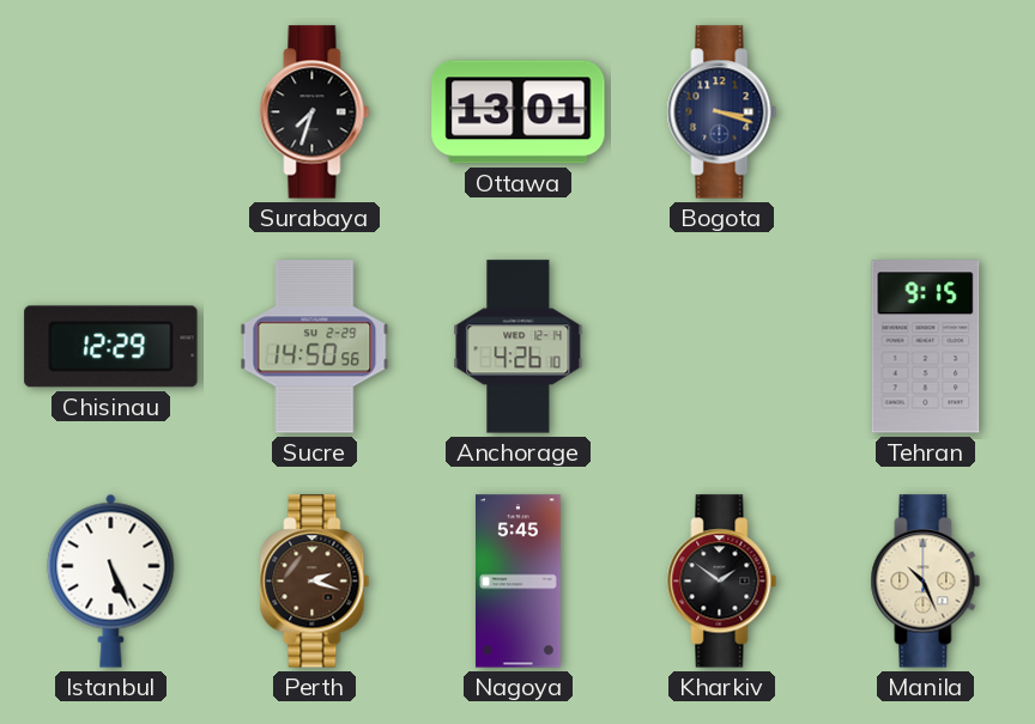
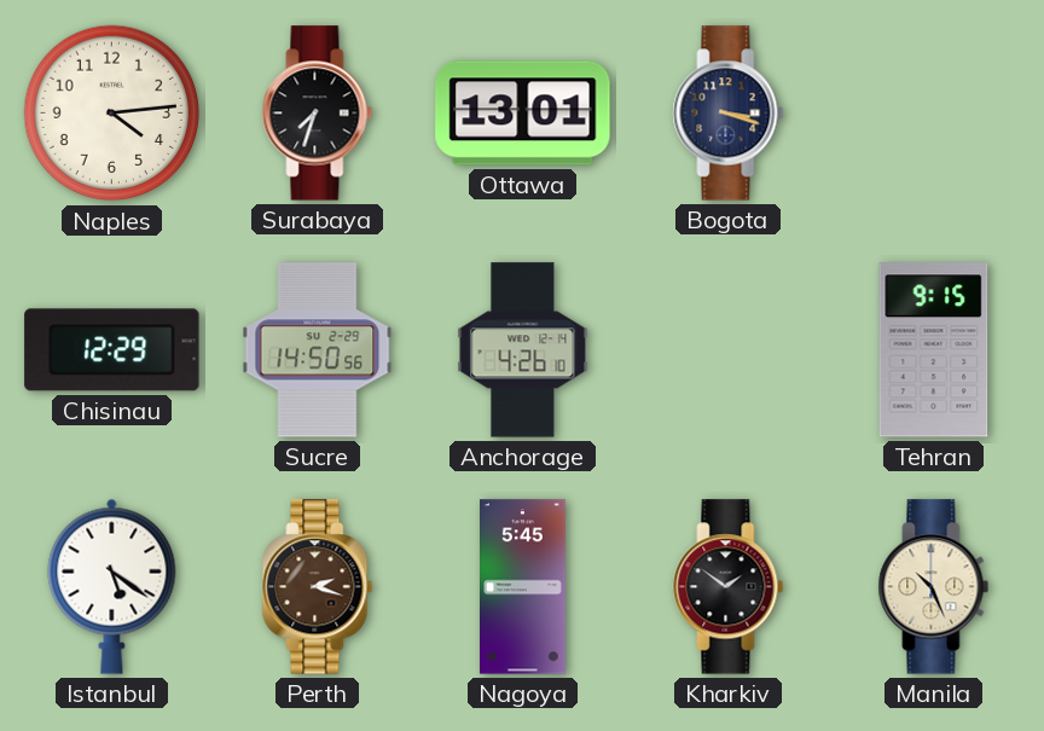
Naples: none -> 4:14 (112, 114)
Istanbul: 5:26 -> 5:21 (112, 586)
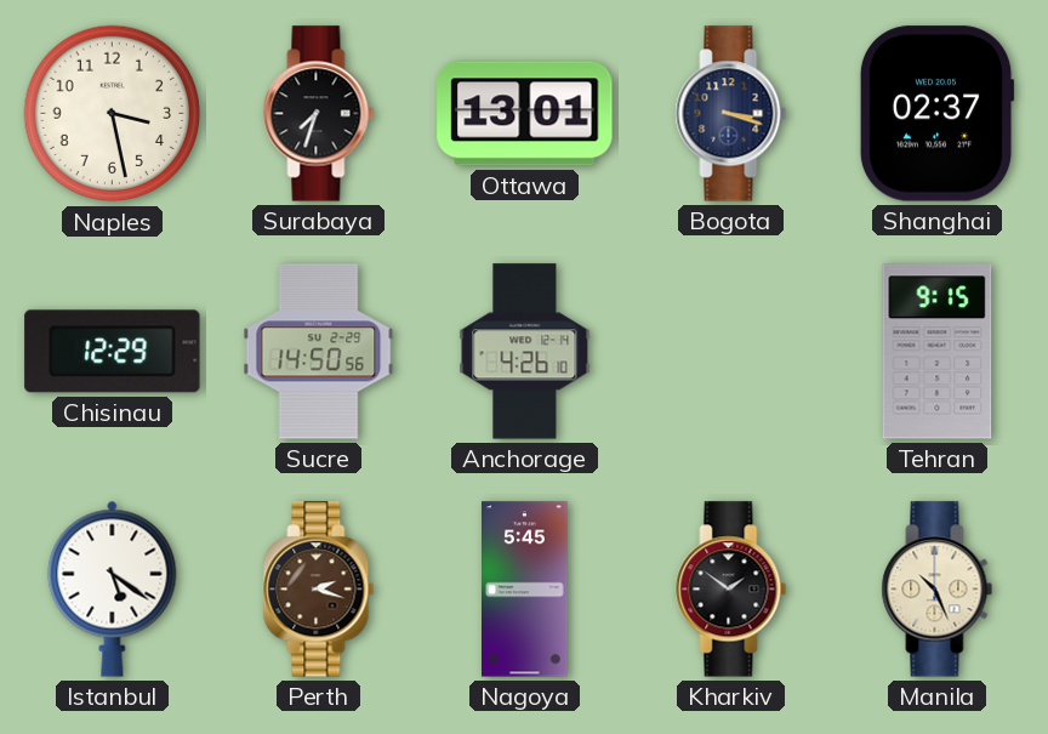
Naples: 4:14 -> 3:28 (113, 114)
Shanghai: none -> 02:37 (936, 114)
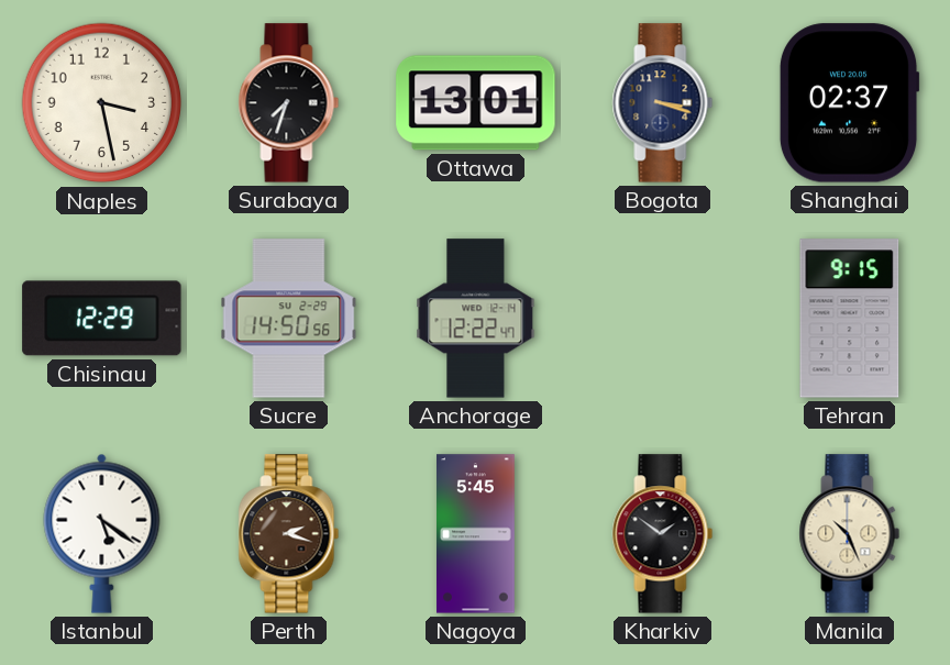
Anchorage: 4:26 -> 12:22 (476, 319)
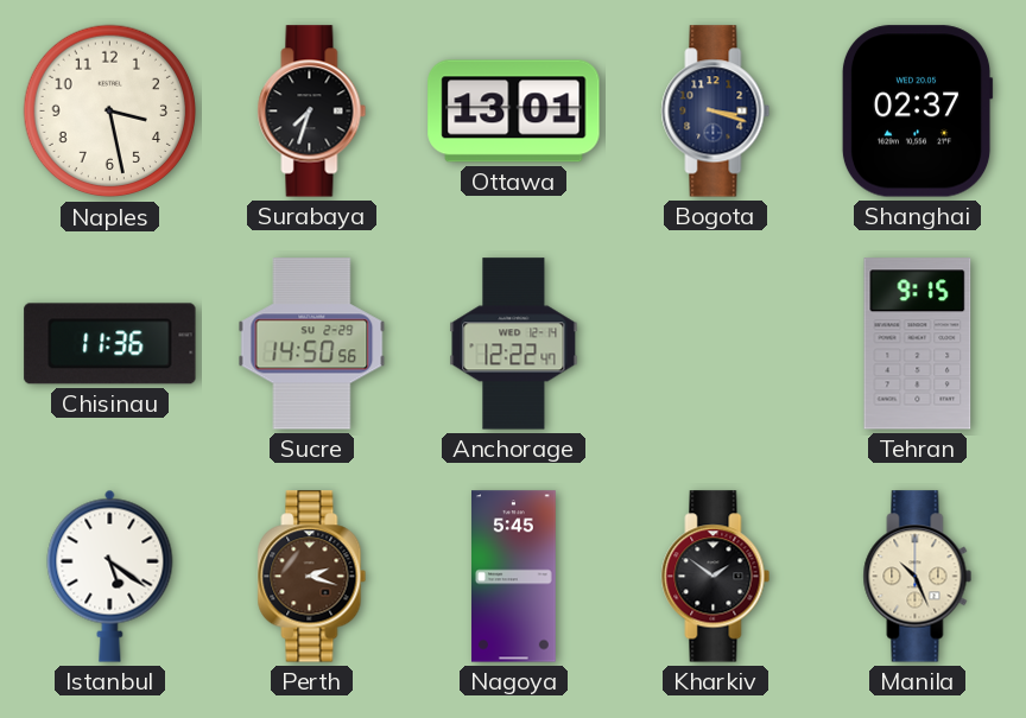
Chisinau: 12:29 -> 11:36 (110, 344)
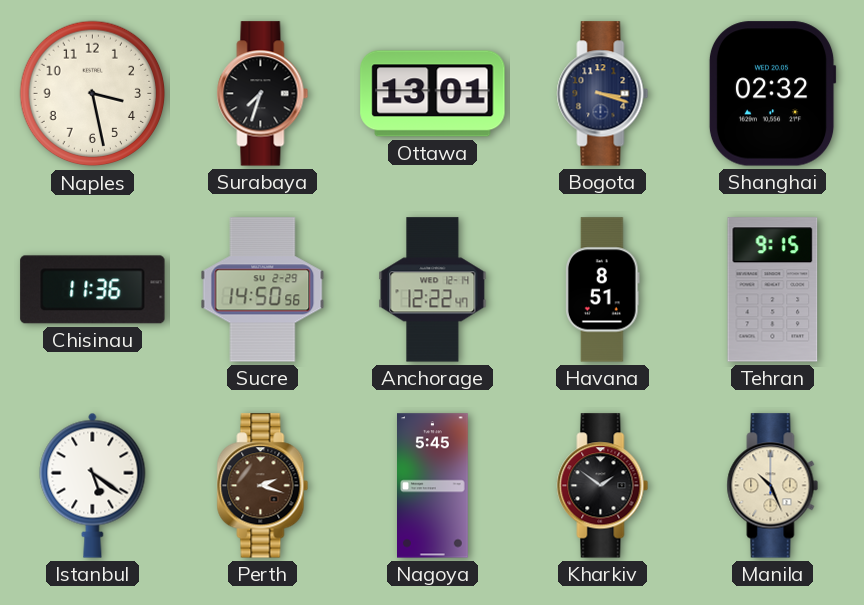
Shanghai: 02:37 -> 02:32 (772, 94)
Havana: none -> 8:51 (603, 290)
